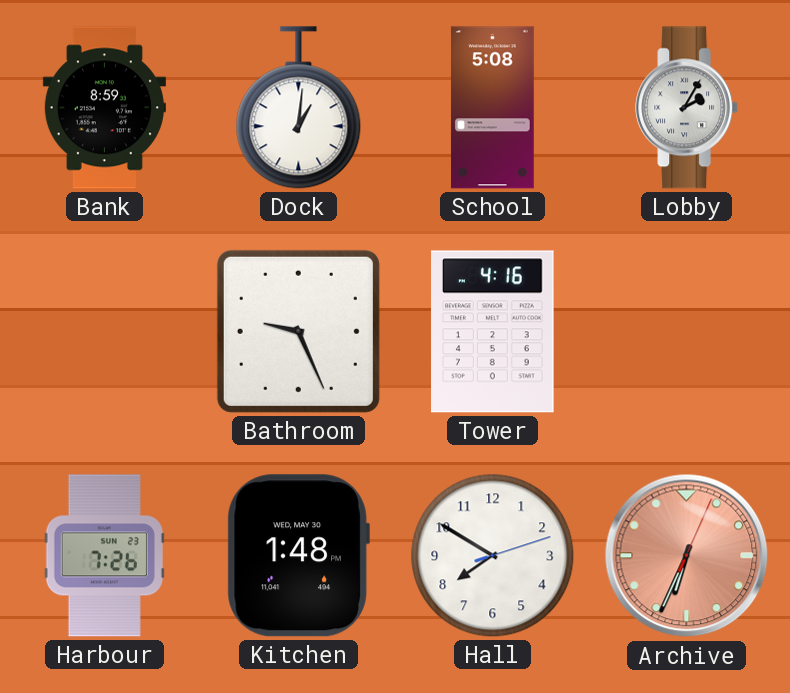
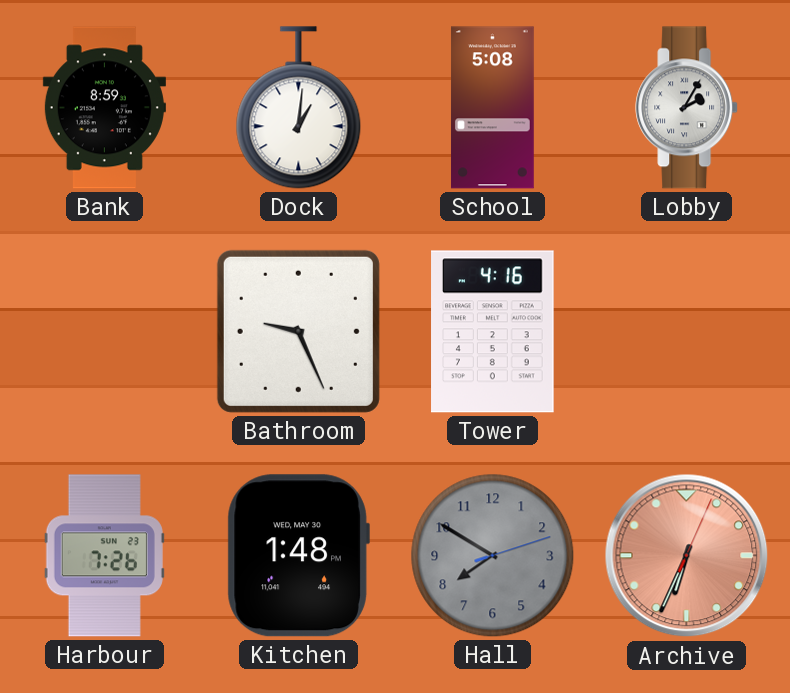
Hall dial: white -> grey (493, 556)
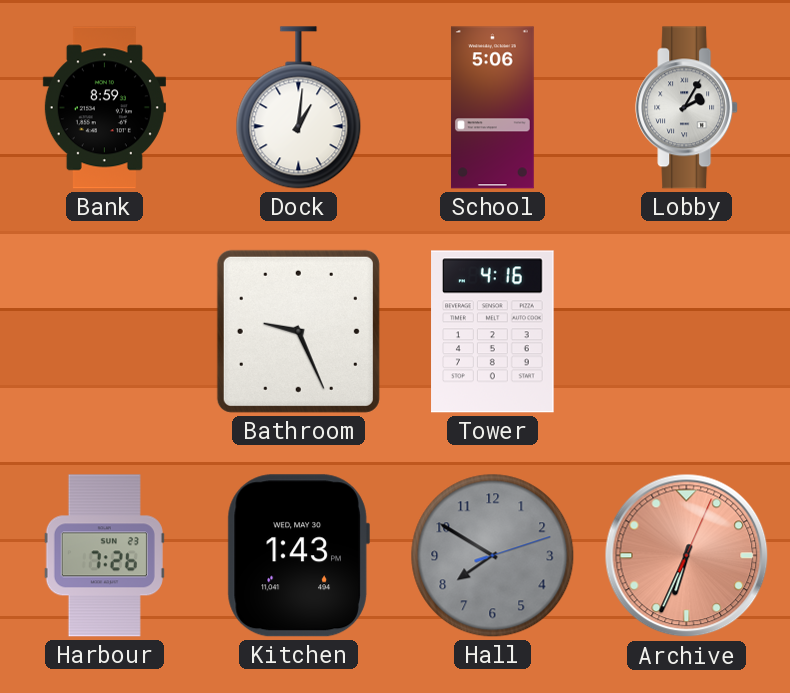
School: 5:08 -> 5:06 (492, 108)
Kitchen: 1:48 -> 1:43 (298, 556)
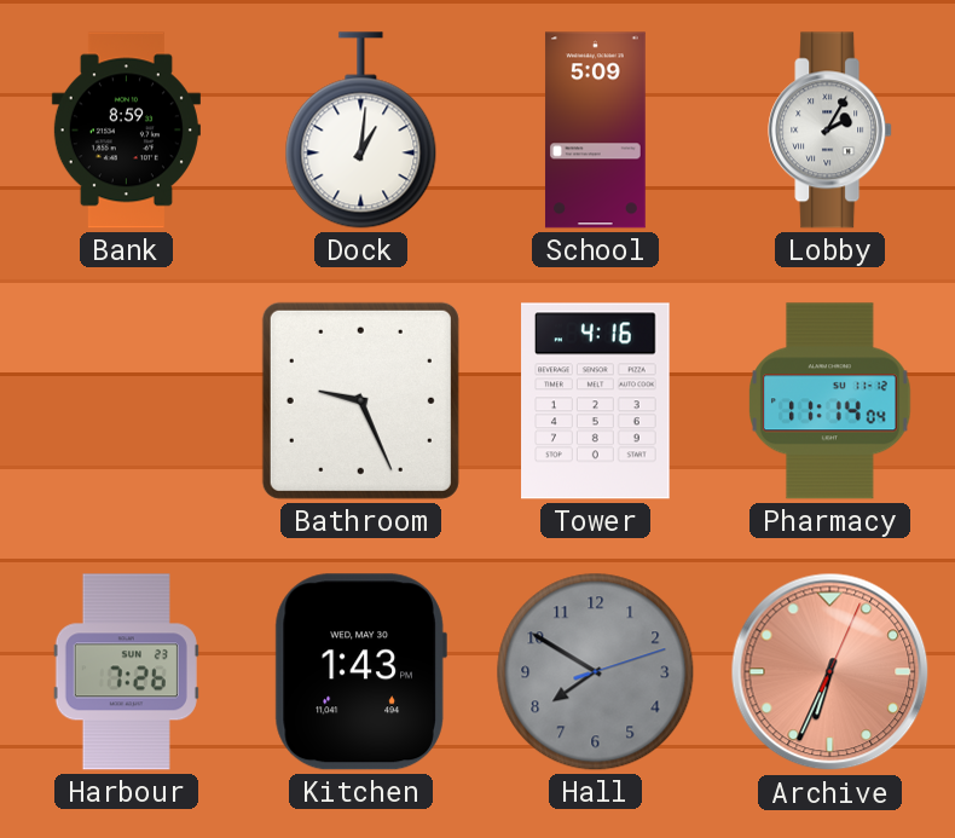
School: 5:06 -> 5:09 (595, 131)
Pharmacy: none -> 11:14 (830, 401)
